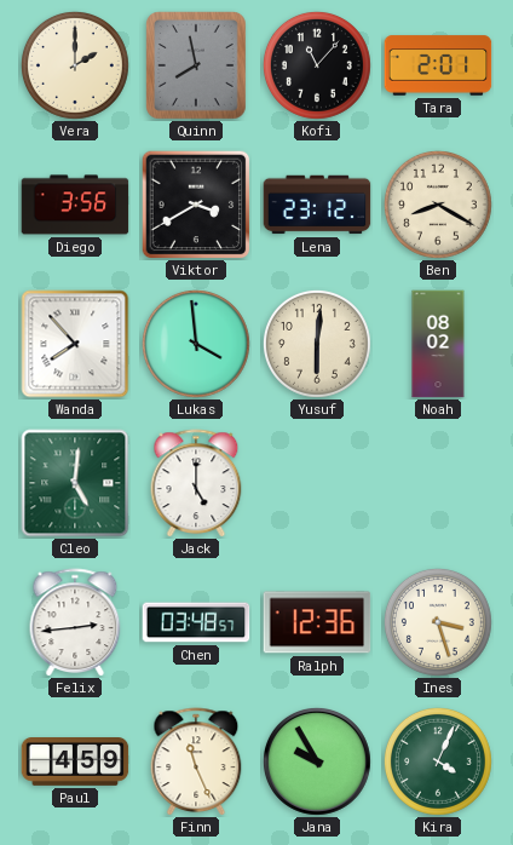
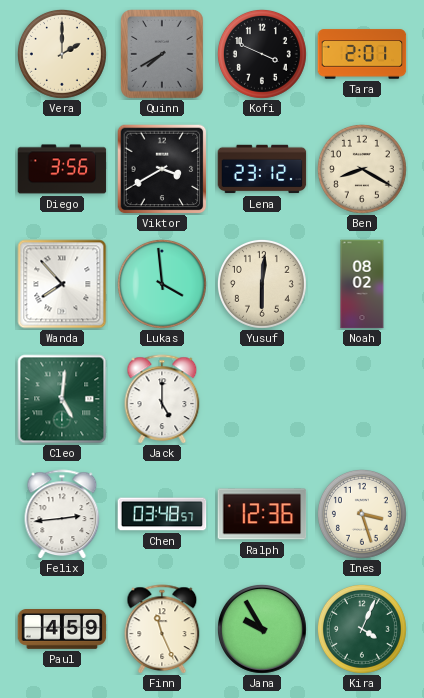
Quinn: 7:58 -> 7:40 (163, 55)
Kofi: 11:07 -> 3:49 (262, 54)
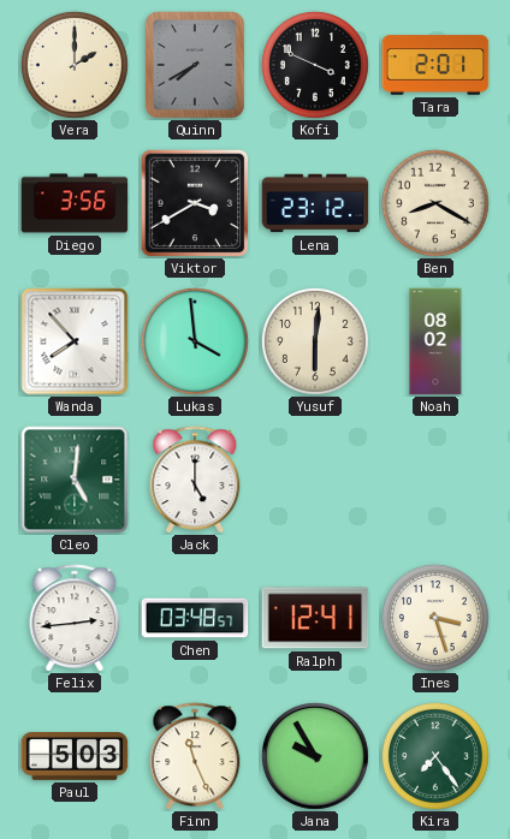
Ralph: 12:36 -> 12:41 (315, 618)
Paul: 4:59 -> 5:03 (75, 757)
Kira: 4:04 -> 7:24 (435, 756)
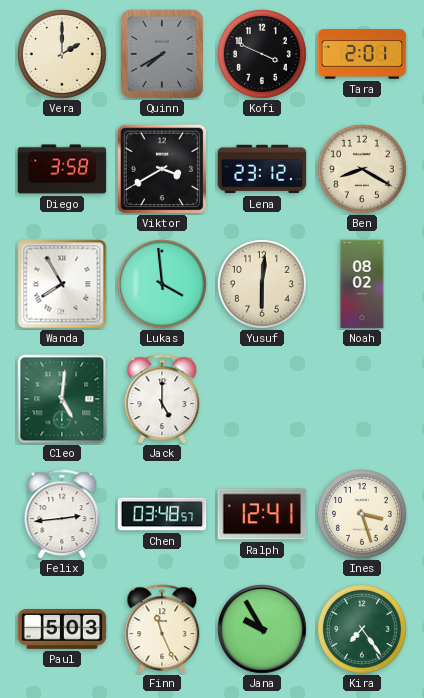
Diego: 3:56 -> 3:58 (62, 169)
Wanda: 7:53 -> 7:55 (62, 284)
